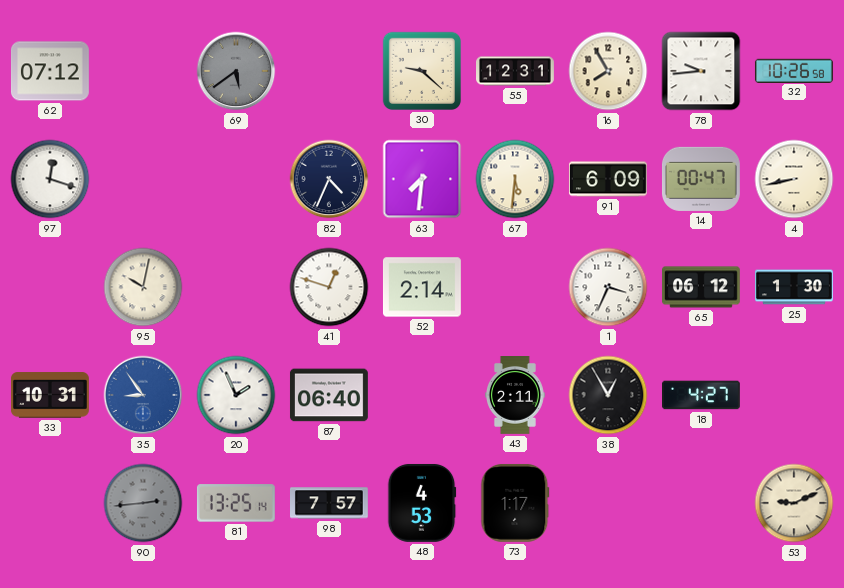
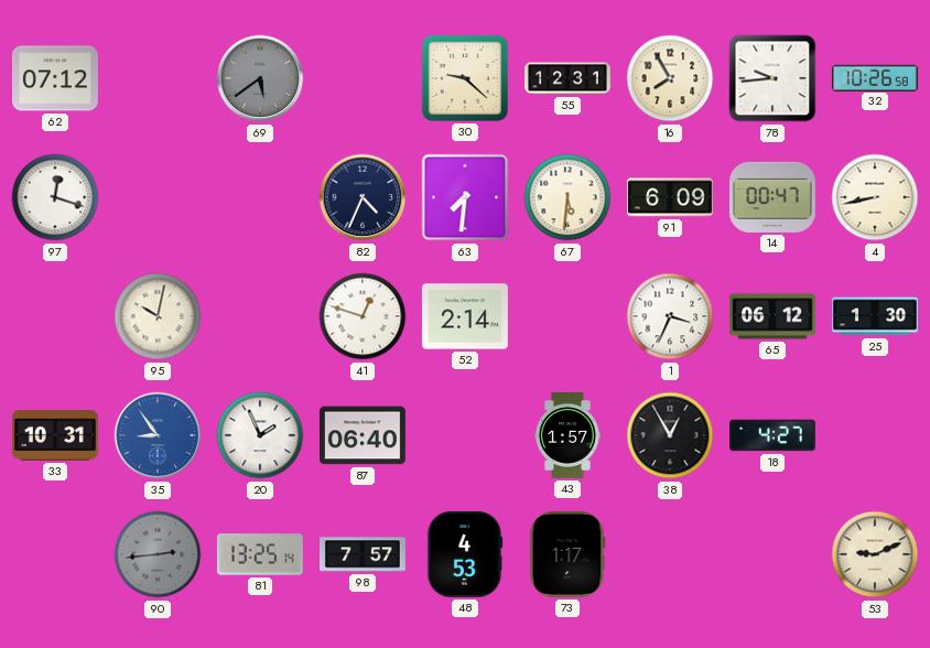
43: 2:11 -> 1:57 (569, 436)
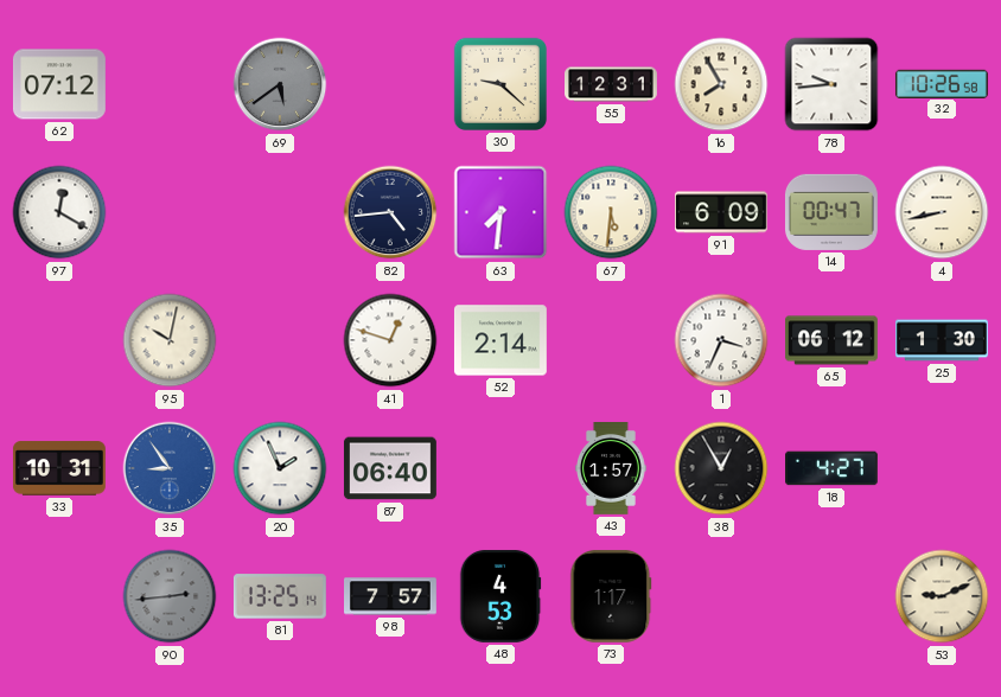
97: 12:18 -> 12:20 (59, 212)
82: 4:34 -> 4:44 (390, 212)
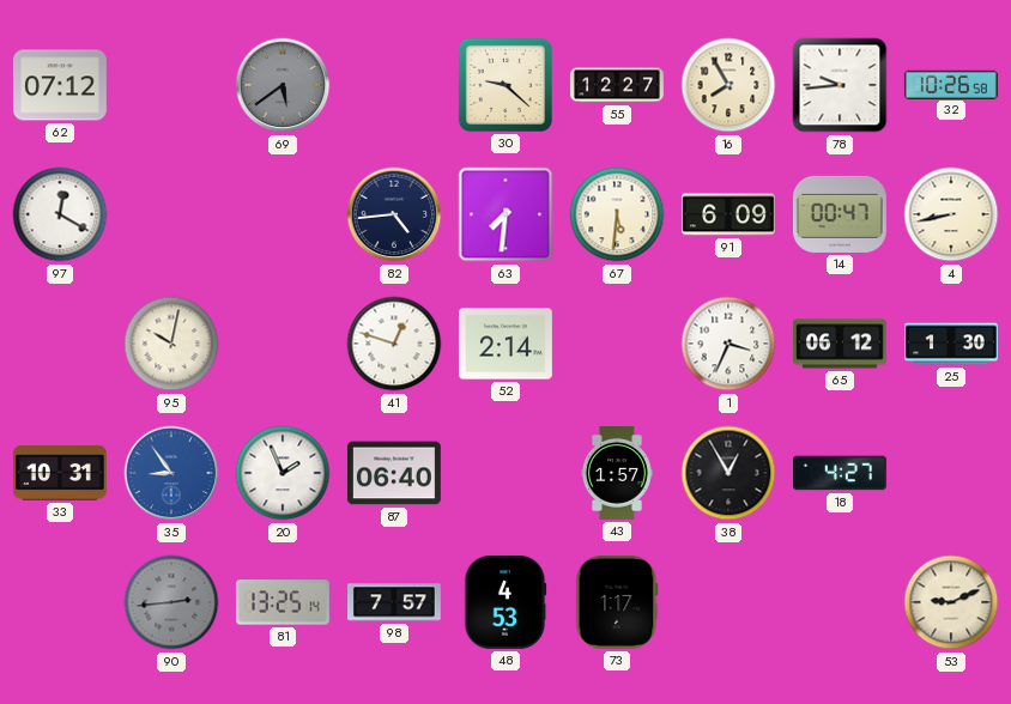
55: 12:31 -> 12:27 (618, 85)
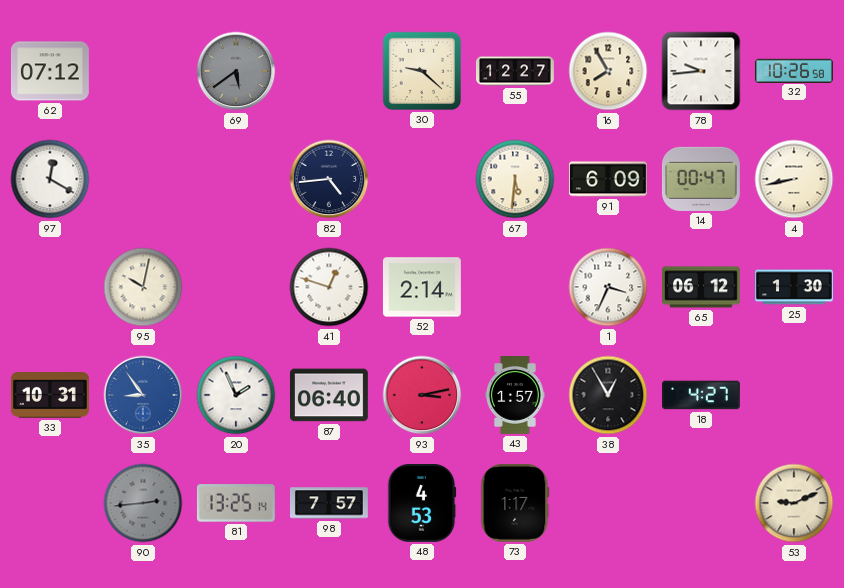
63: 7:31 -> none (505, 214)
93: none -> 3:13 (422, 395)
